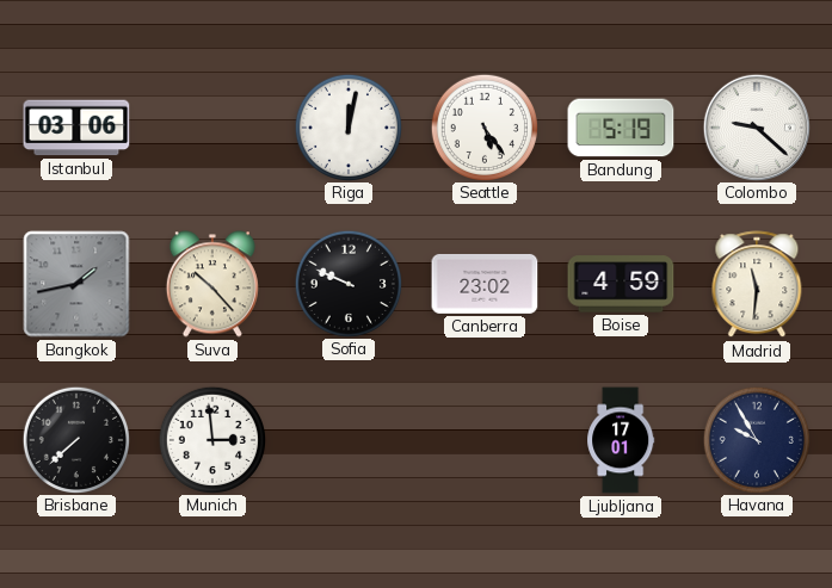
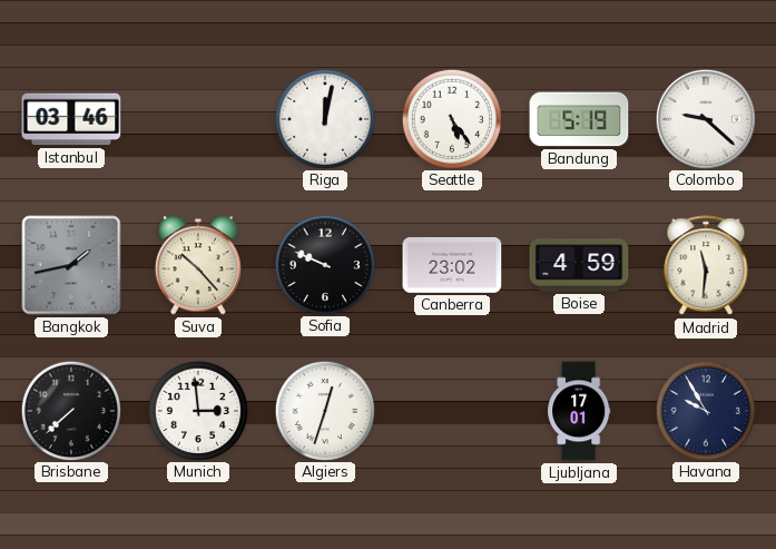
Istanbul: 03:06 -> 03:46 (71, 119)
Algiers: none -> 12:33 (324, 410)
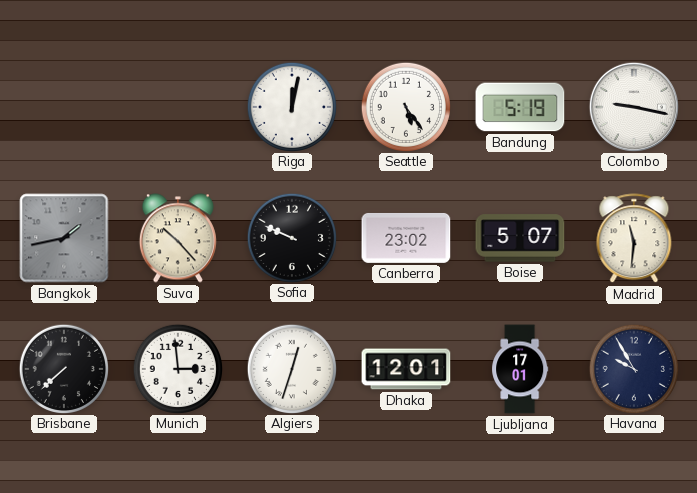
Istanbul: 03:46 -> none (71, 119)
Colombo: 9:22 -> 9:17 (633, 106)
Boise: 4:59 -> 5:07 (520, 238)
Dhaka: none -> 12:01 (406, 369)
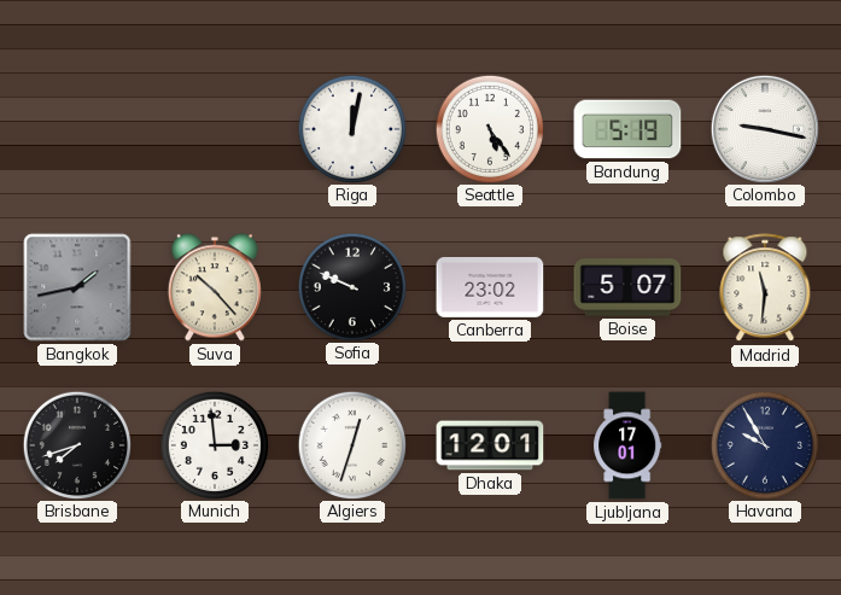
Brisbane: 7:38 -> 7:42 (76, 444)
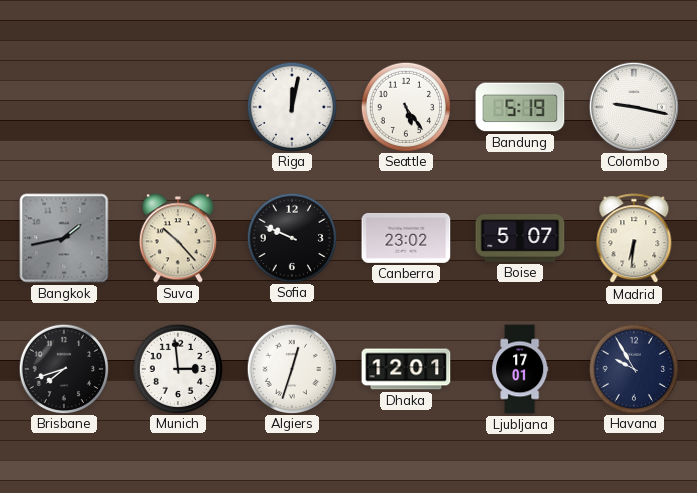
Madrid: 11:31 -> 6:31 (634, 239)
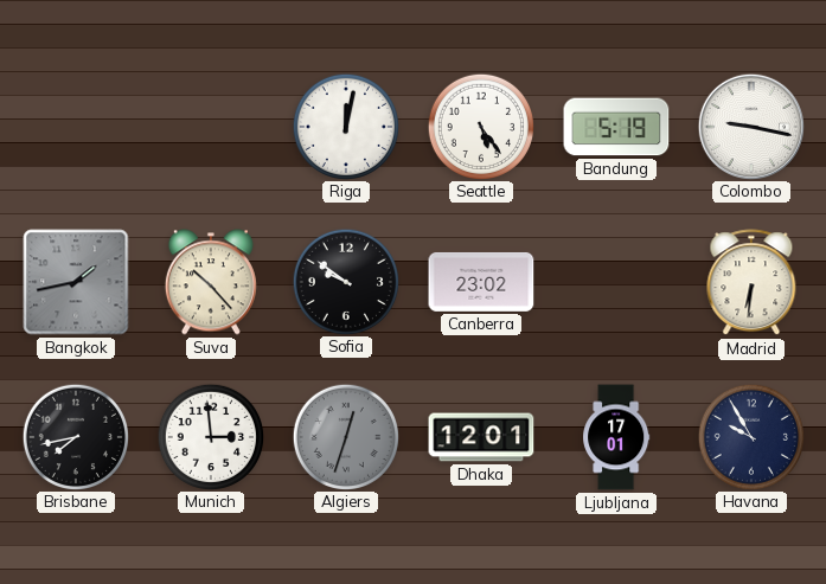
Sofia: 9:49 -> 9:51 (345, 281)
Boise: 5:07 -> none (520, 238)
Brisbane: 7:42 -> 7:43 (75, 436)
Algiers dial: white -> grey (345, 436)
